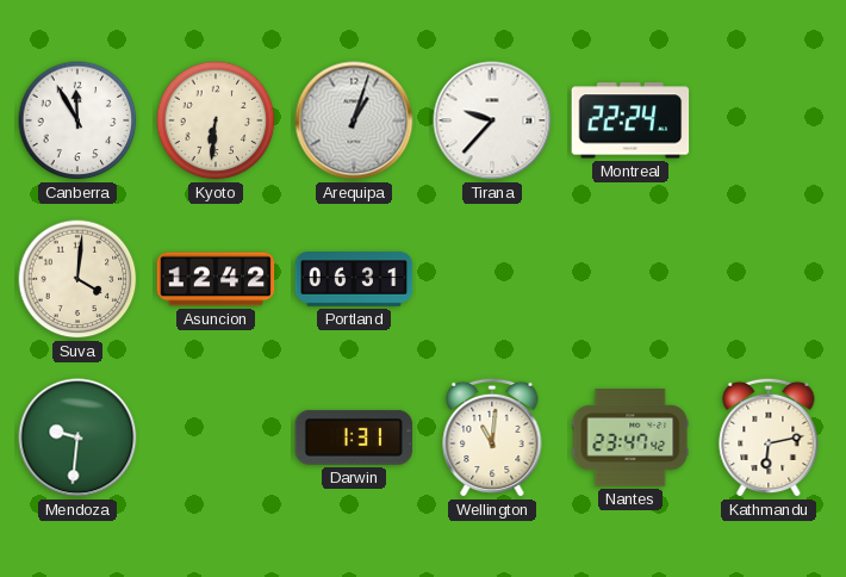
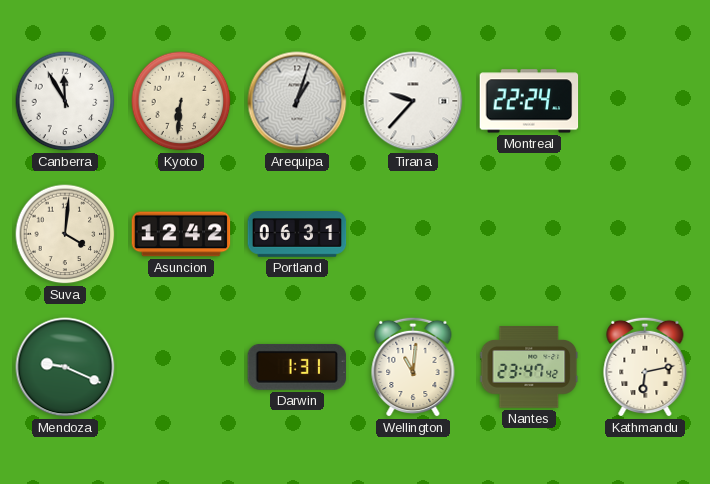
Mendoza: 9:31 -> 9:19 (65, 367)
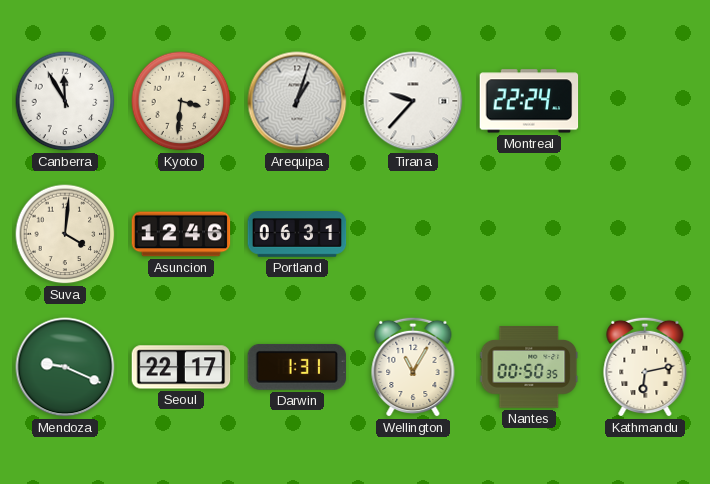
Kyoto: 6:31 -> 3:31 (181, 101)
Asuncion: 12:42 -> 12:46 (181, 234)
Seoul: none -> 22:17 (181, 367)
Wellington: 11:01 -> 11:05 (413, 367)
Nantes: 23:47 -> 00:50 (529, 367)
